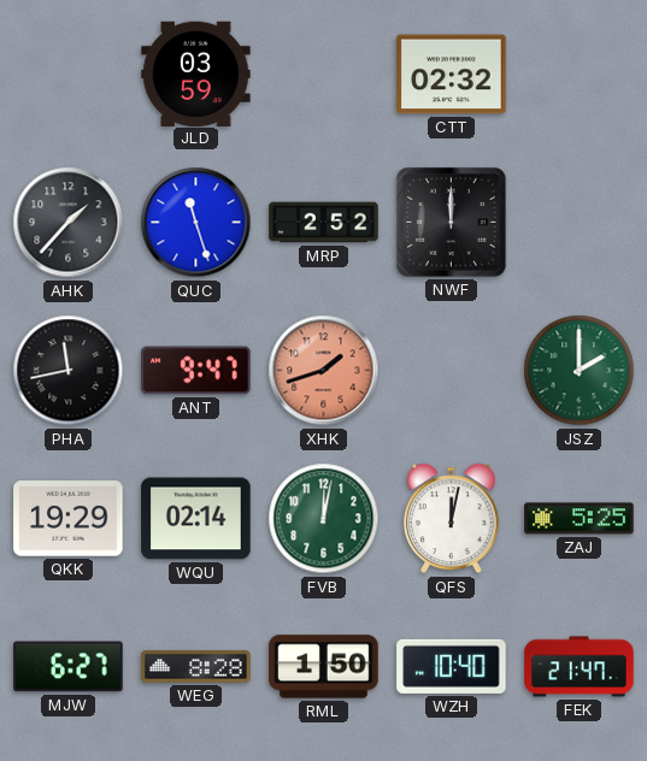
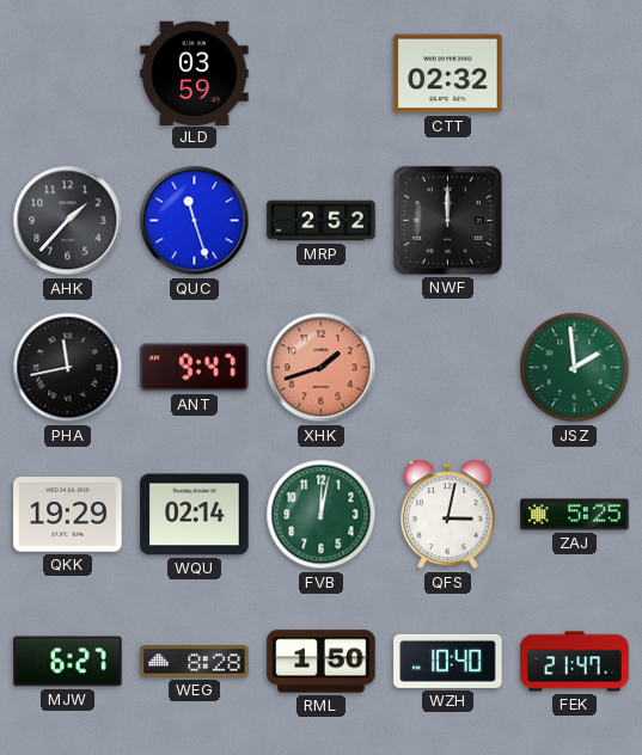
JSZ: 2:00 -> 1:59 (575, 368)
QFS: 12:02 -> 3:02 (448, 515)
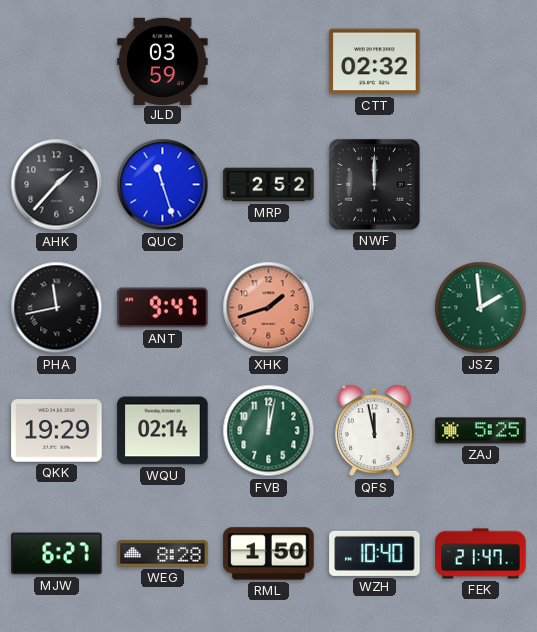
QFS: 3:02 -> 11:58 (375, 431)
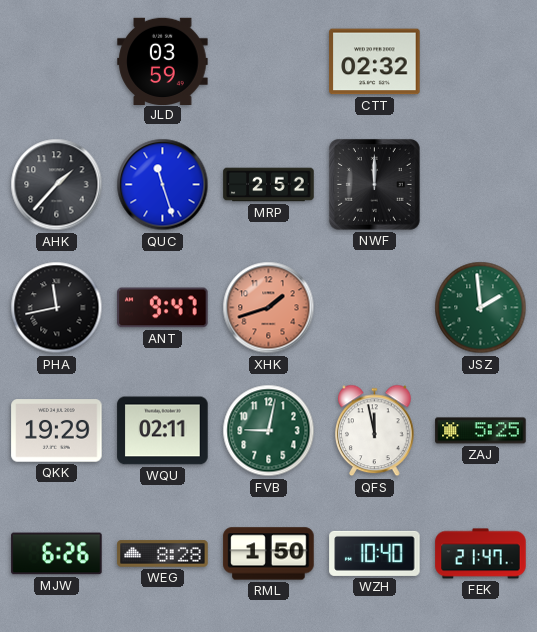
WQU: 02:14 -> 02:11 (163, 431)
FVB: 12:02 -> 9:02 (269, 431)
MJW: 6:27 -> 6:26 (57, 554)
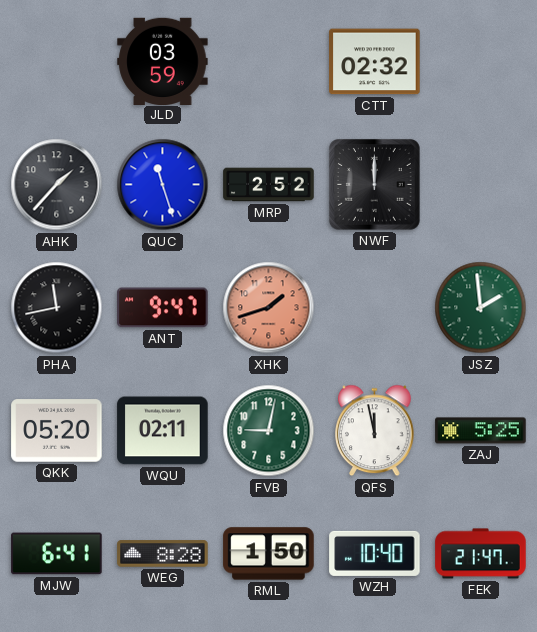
QKK: 19:29 -> 05:20 (57, 431)
MJW: 6:26 -> 6:41 (57, 554)
